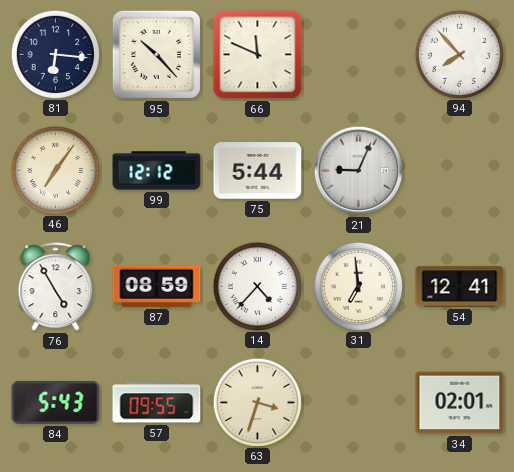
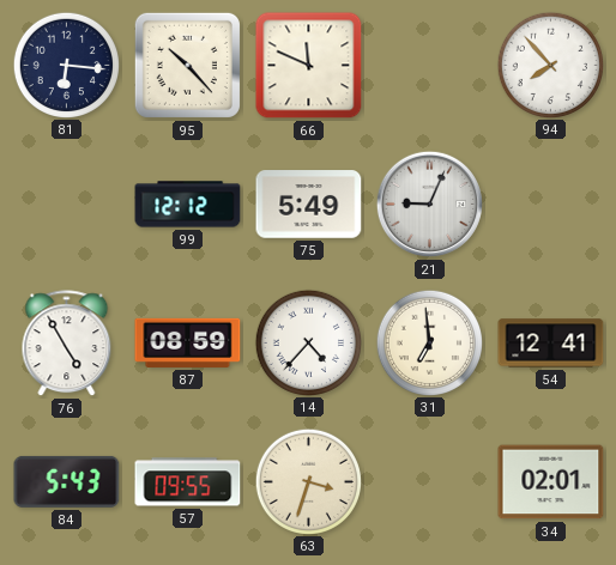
46: 7:06 -> none (55, 170)
75: 5:44 -> 5:49 (309, 205)
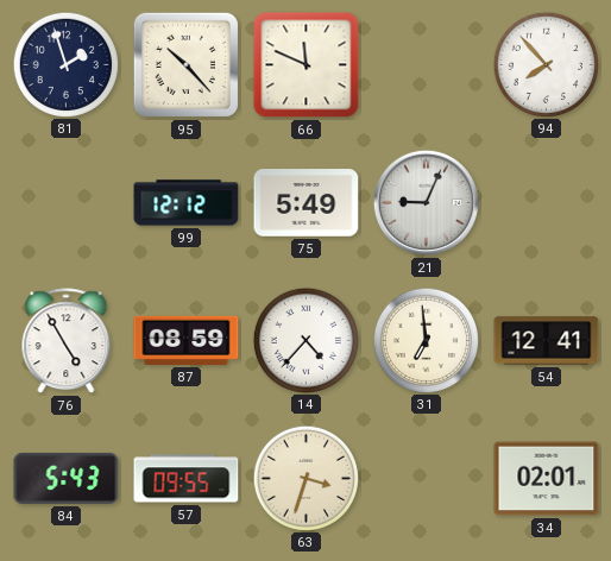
81: 6:16 -> 1:57 (65, 64)
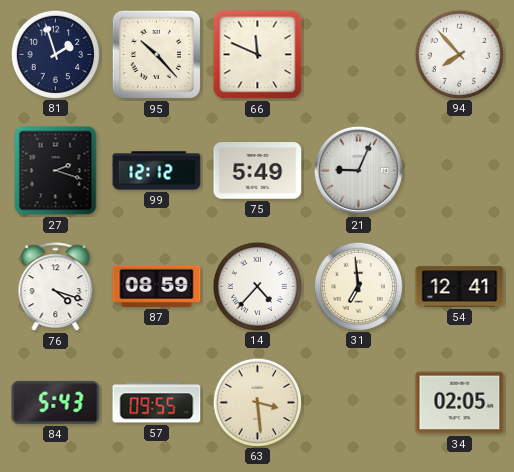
27: none -> 2:18 (56, 171)
76: 4:55 -> 4:18 (56, 287)
63: 3:33 -> 3:29 (257, 402)
34: 02:01 -> 02:05 (460, 403)
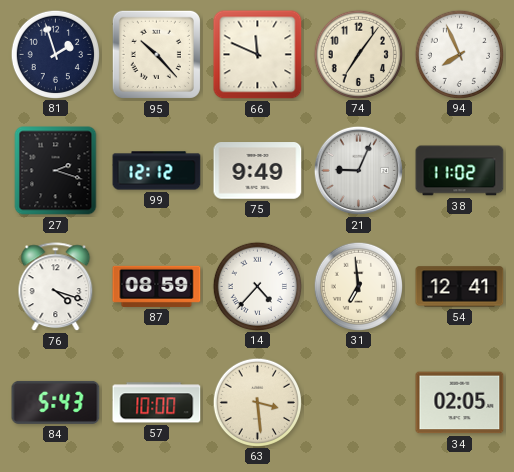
74: none -> 7:06 (358, 54)
94: 7:53 -> 7:56 (459, 54)
75: 5:49 -> 9:49 (258, 171)
38: none -> 11:02 (460, 171)
57: 09:55 -> 10:00 (157, 403)
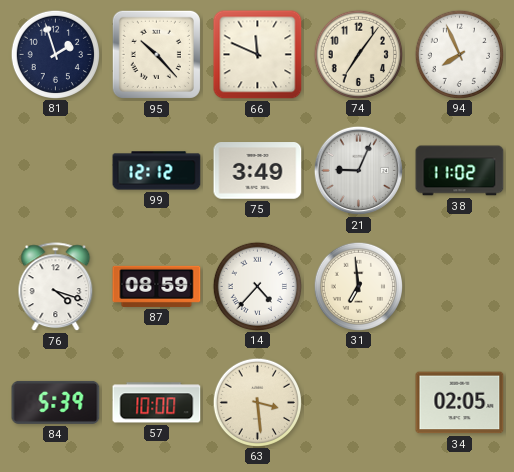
27: 2:18 -> none (56, 171)
75: 9:49 -> 3:49 (258, 171)
54: 12:41 -> none (460, 287)
84: 5:43 -> 5:39 (56, 402)
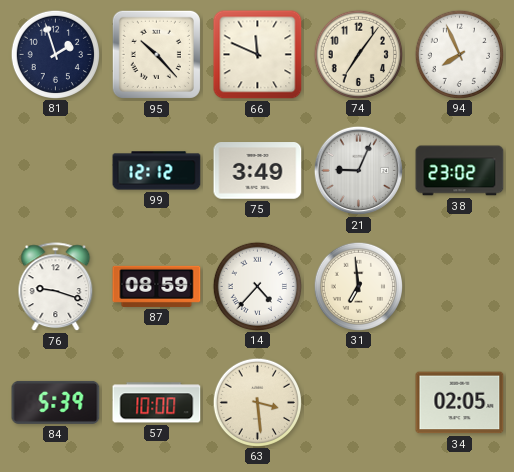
38: 11:02 -> 23:02 (460, 171)
76: 4:18 -> 9:18 (56, 287)
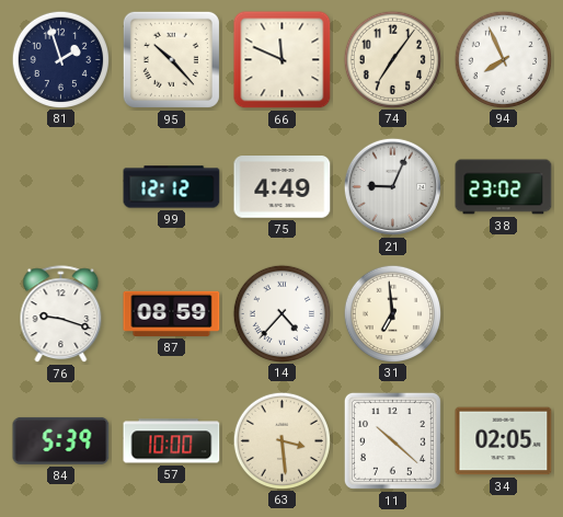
75: 3:49 -> 4:49 (283, 187)
11: none -> 10:22 (392, 440)
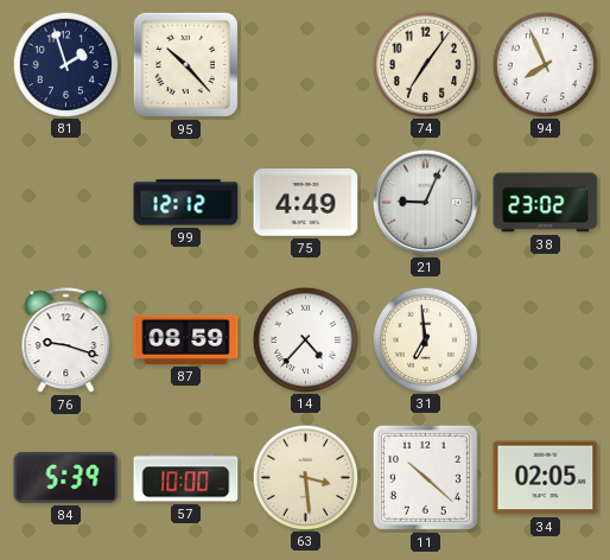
66: 11:49 -> none (283, 60)
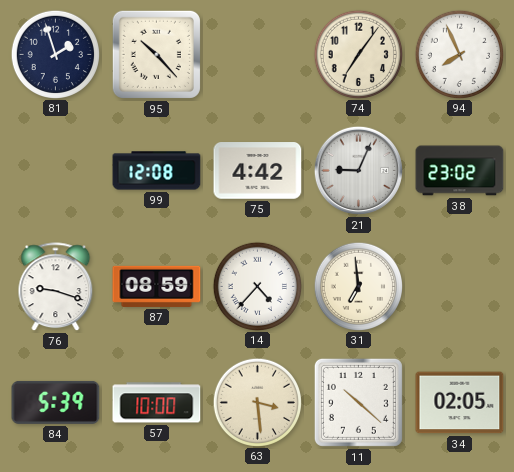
99: 12:12 -> 12:08 (157, 171)
75: 4:49 -> 4:42 (258, 171)
